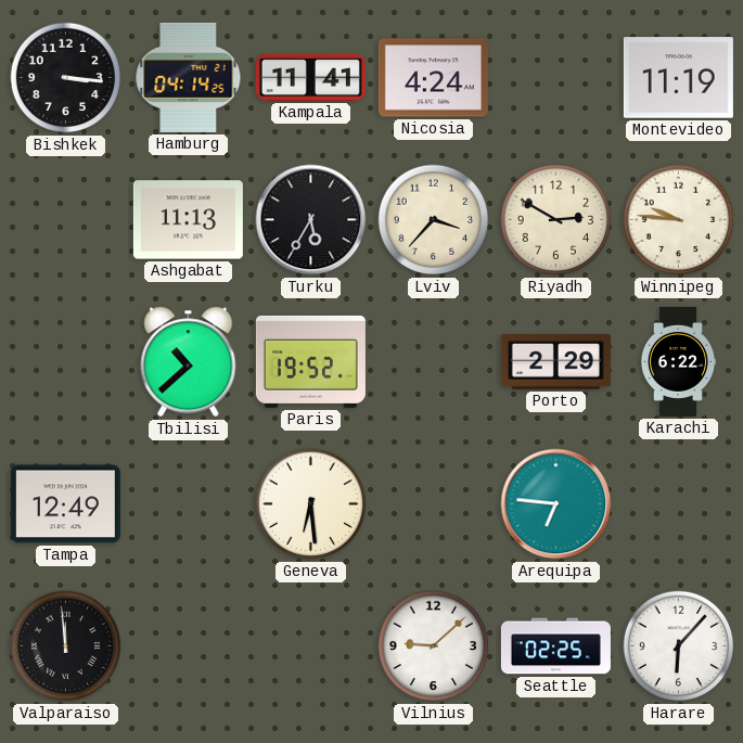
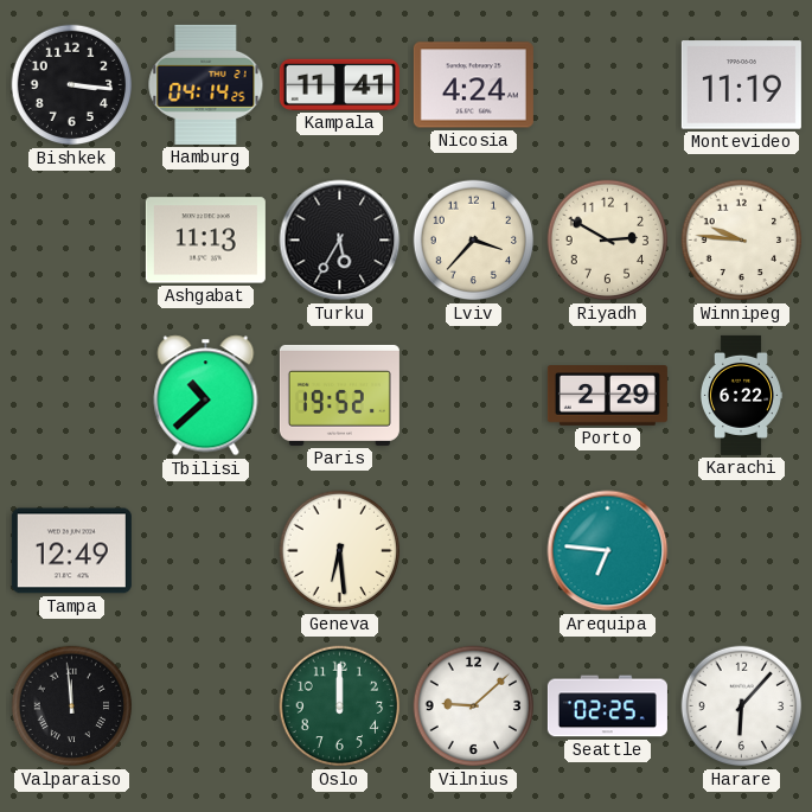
Oslo: none -> 12:00 (340, 706)
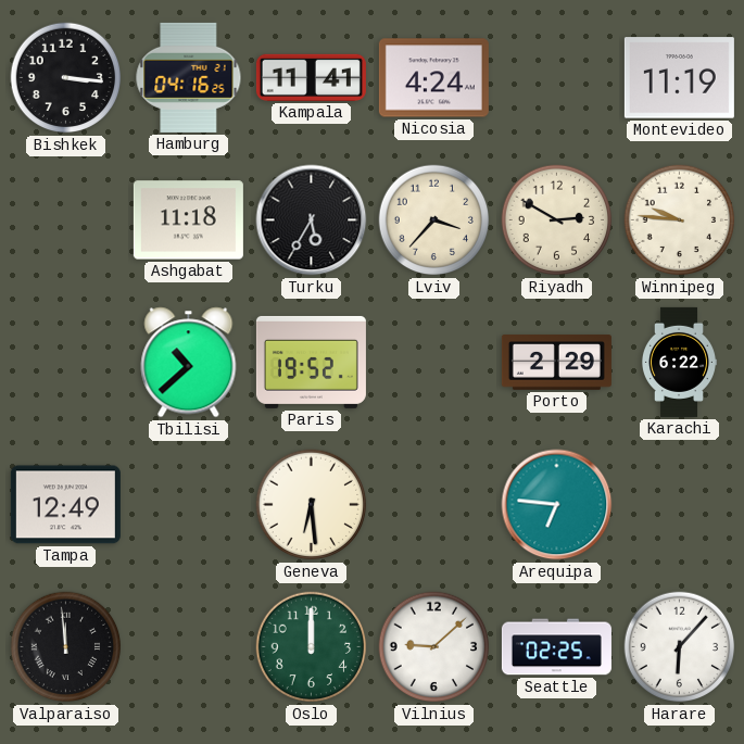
Hamburg: 04:14 -> 04:16 (189, 77)
Ashgabat: 11:13 -> 11:18 (188, 220)
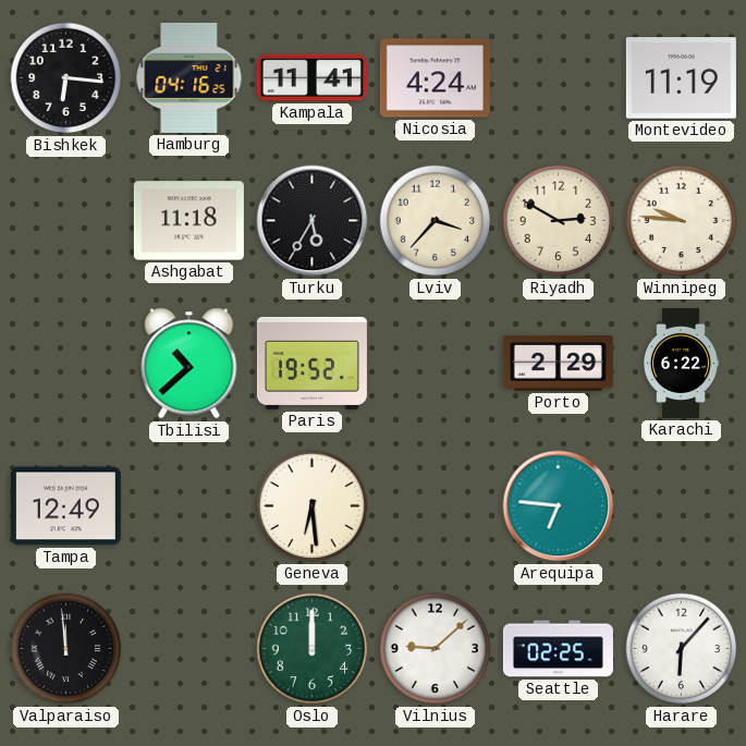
Bishkek: 3:16 -> 6:16 (66, 78)
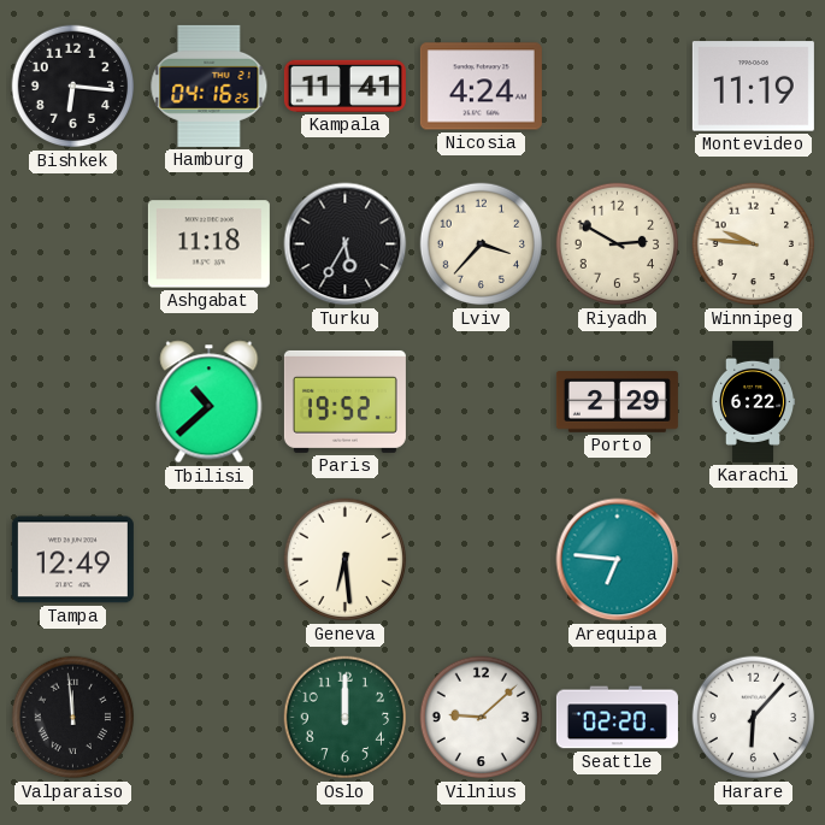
Seattle: 02:25 -> 02:20 (617, 718)
